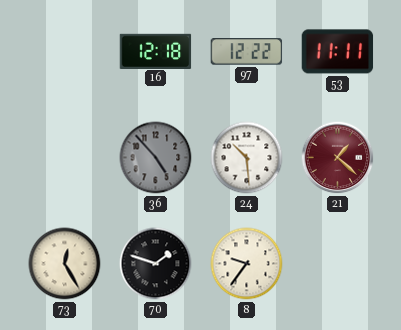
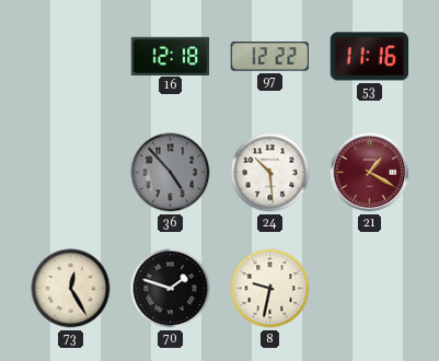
53: 11:11 -> 11:16 (370, 57)
21: 1:22 -> 1:20 (370, 173)
8: 9:36 -> 9:32 (270, 289)
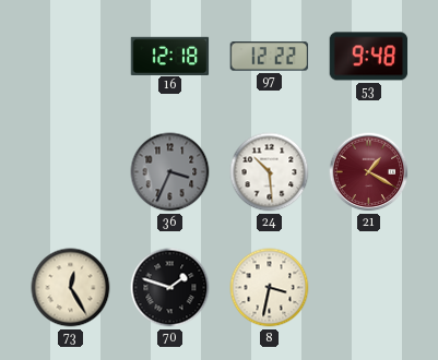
53: 11:16 -> 9:48 (369, 57)
36: 4:53 -> 3:34 (170, 172)
8: 9:32 -> 3:32 (270, 288)
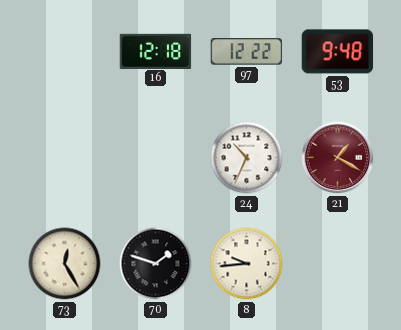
36: 3:34 -> none (170, 172)
24: 10:29 -> 10:34 (247, 158)
8: 3:32 -> 9:44 (247, 264)
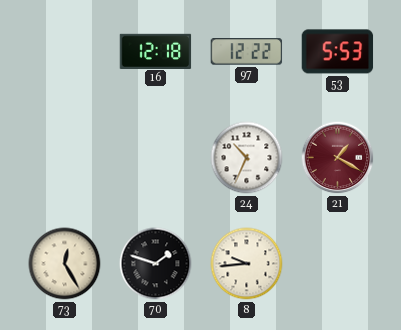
53: 9:48 -> 5:53 (338, 52)
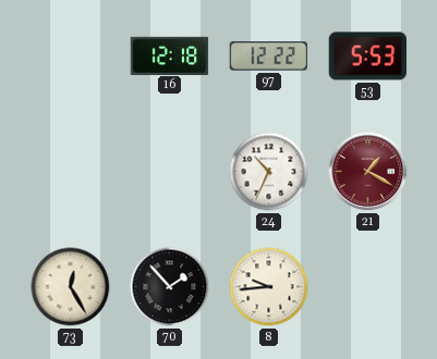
70: 1:48 -> 1:53 (170, 287)
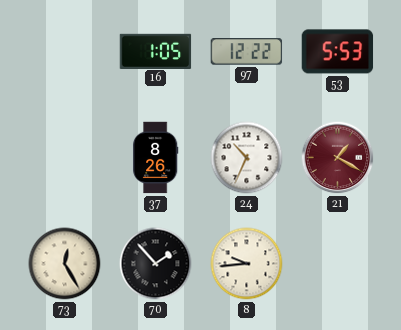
16: 12:18 -> 1:05 (156, 51)
37: none -> 8:26 (155, 158)
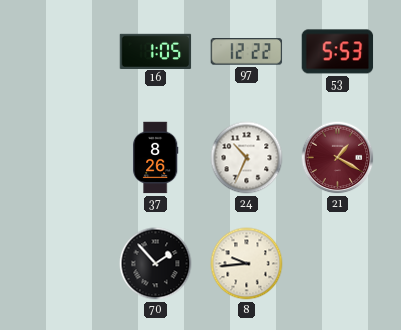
73: 12:25 -> none (65, 264)
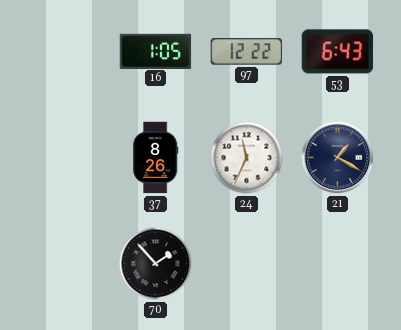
53: 5:53 -> 6:43 (338, 52)
24: 10:34 -> 11:34 (247, 158)
21 dial: burgundy -> navy (338, 158)
8: 9:44 -> none (247, 264)
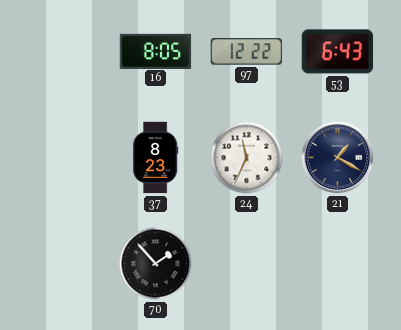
16: 1:05 -> 8:05 (156, 51)
37: 8:26 -> 8:23 (155, 158)
